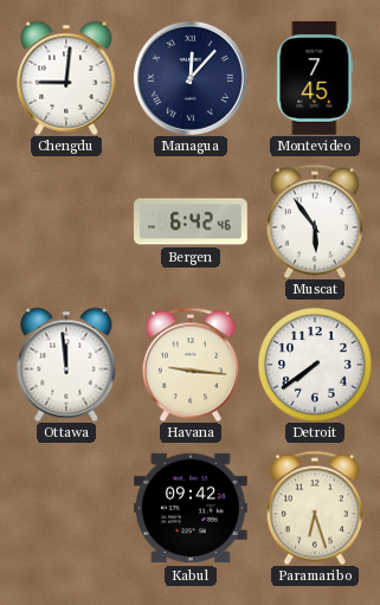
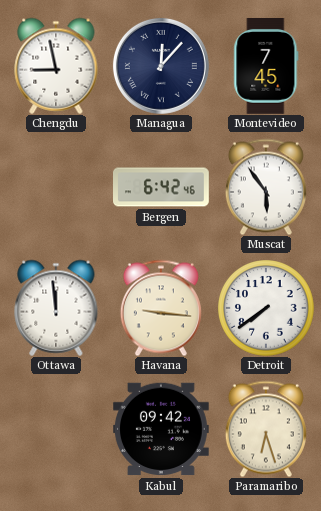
Chengdu: 9:01 -> 8:58 (56, 66)
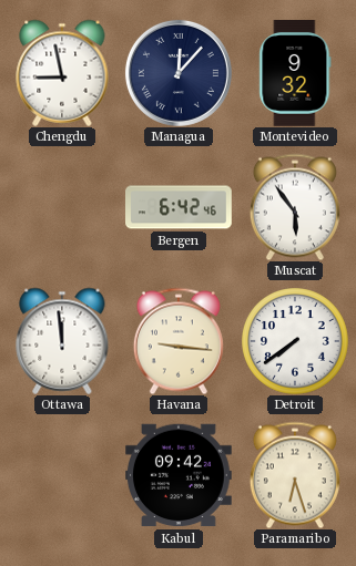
Montevideo: 7:45 -> 9:32 (295, 74)
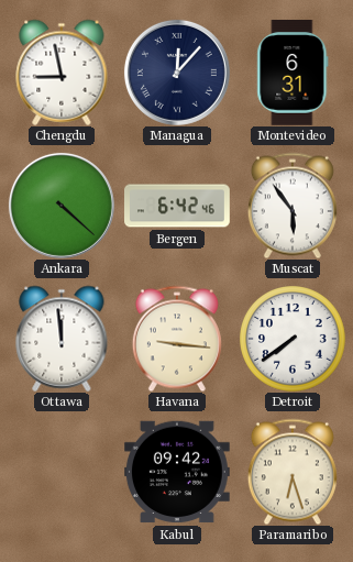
Montevideo: 9:32 -> 6:31 (293, 74)
Ankara: none -> 4:22 (62, 206)
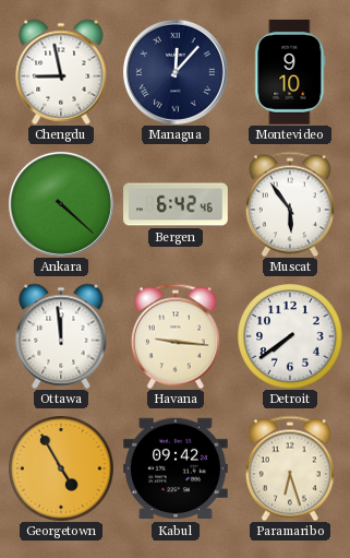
Montevideo: 6:31 -> 9:10 (290, 73)
Georgetown: none -> 4:55 (61, 468)
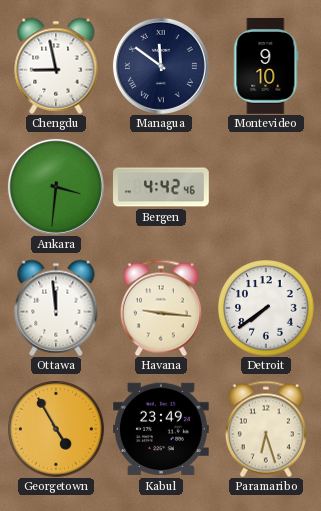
Managua: 12:07 -> 11:51 (161, 66)
Ankara: 4:22 -> 3:31 (56, 187)
Bergen: 6:42 -> 4:42 (162, 187)
Muscat: 5:54 -> none (290, 204)
Kabul: 09:42 -> 23:49 (162, 429)
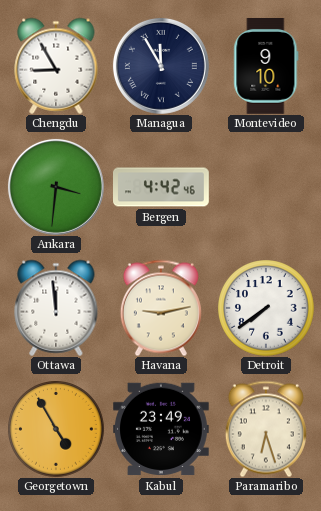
Chengdu: 8:58 -> 8:55 (56, 66)
Managua: 11:51 -> 11:55 (161, 66)
Havana: 9:16 -> 9:13 (161, 308)
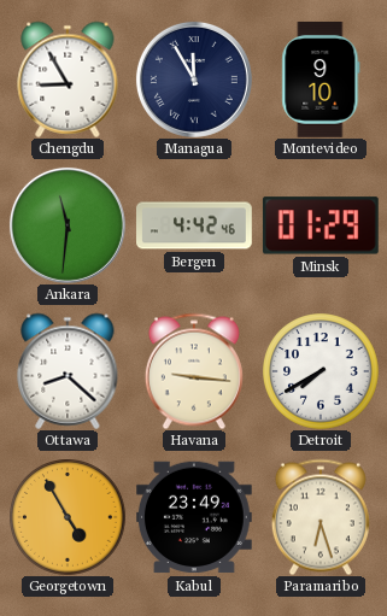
Ankara: 3:31 -> 11:31 (68, 225)
Minsk: none -> 01:29 (321, 225)
Ottawa: 11:59 -> 8:22 (68, 371)
Havana: 9:13 -> 9:16 (194, 371)
Detroit: 7:39 -> 7:40 (321, 371)
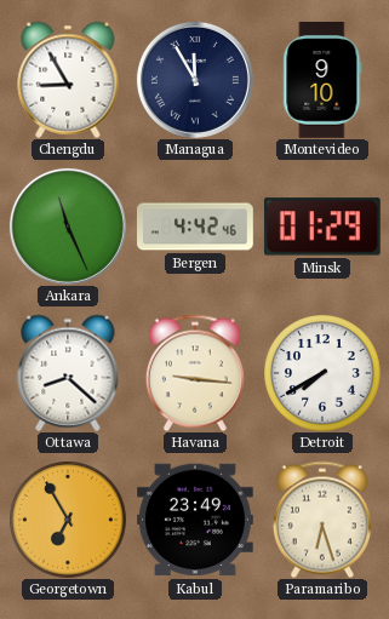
Ankara: 11:31 -> 11:26 (68, 227)
Georgetown: 4:55 -> 6:55 (68, 520)
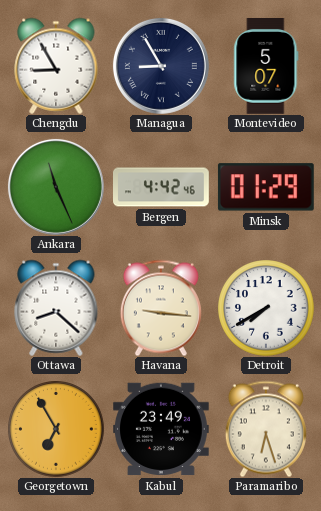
Managua: 11:55 -> 8:55 (161, 66)
Montevideo: 9:10 -> 5:07 (266, 67)
